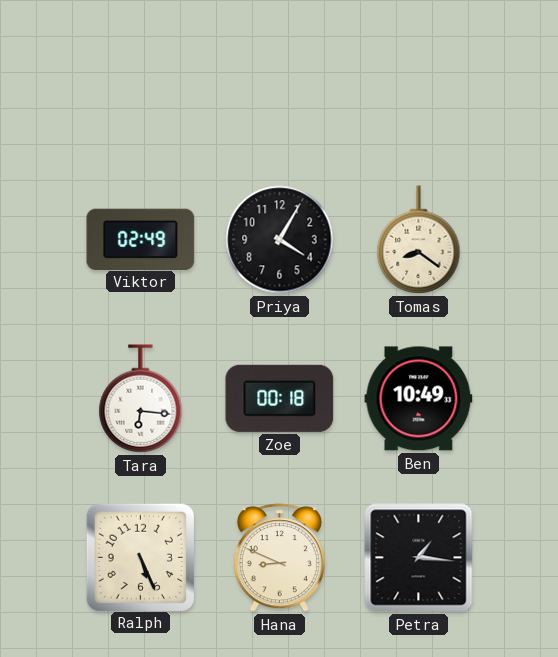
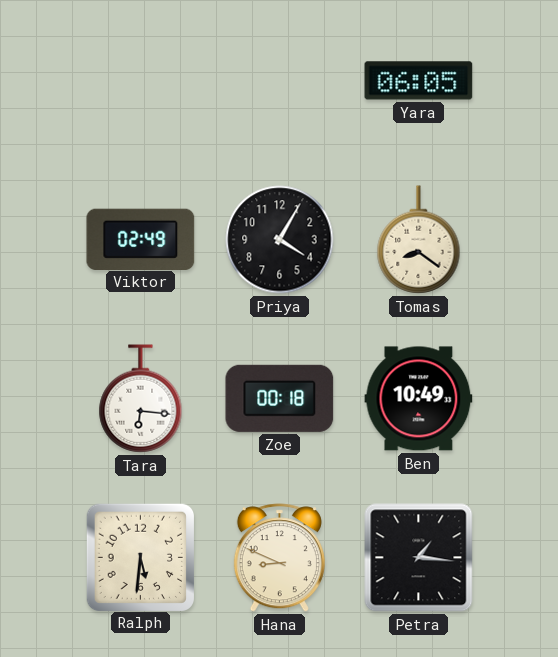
Yara: none -> 06:05 (419, 81)
Ralph: 5:26 -> 5:31 (140, 557)
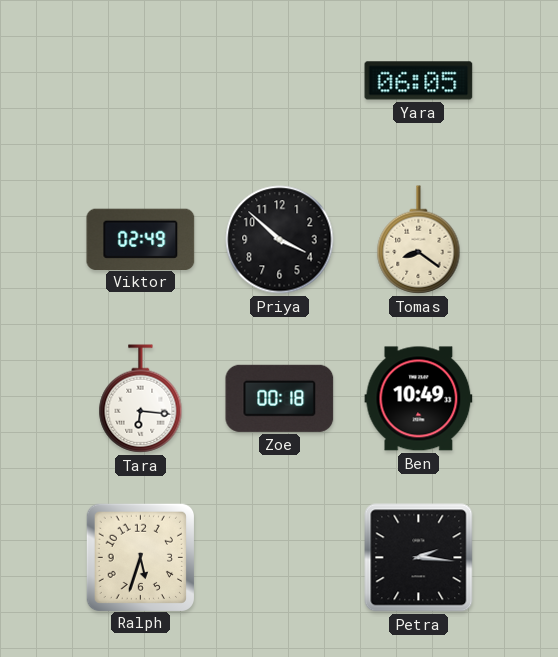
Priya: 4:05 -> 3:52 (280, 240)
Ralph: 5:31 -> 5:33 (140, 557)
Hana: 8:49 -> none (279, 558)
Petra: 1:16 -> 2:16 (419, 558)
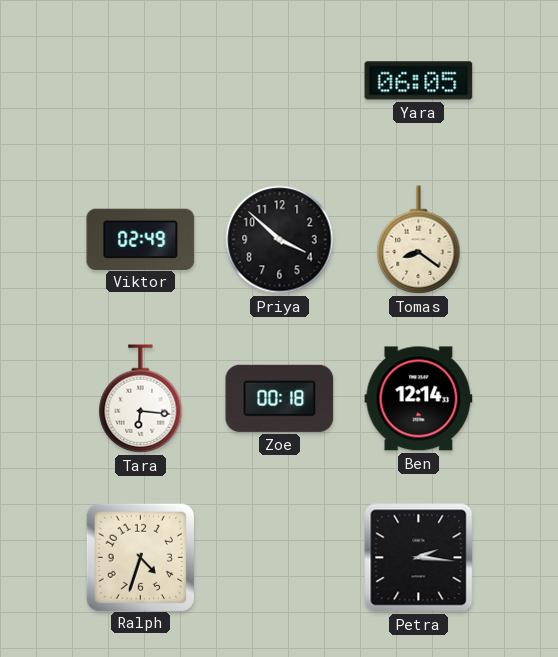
Ben: 10:49 -> 12:14 (419, 399)
Ralph: 5:33 -> 4:33 (140, 557)
